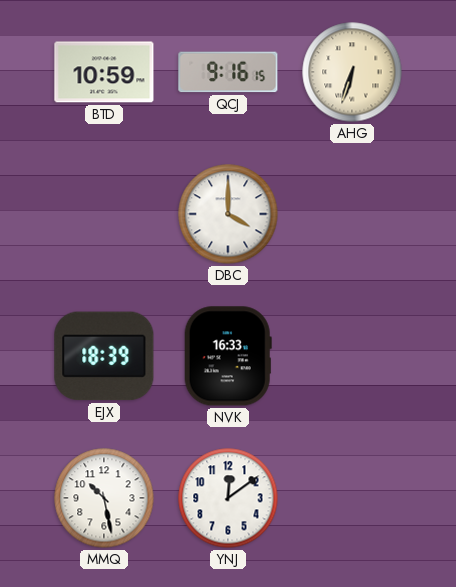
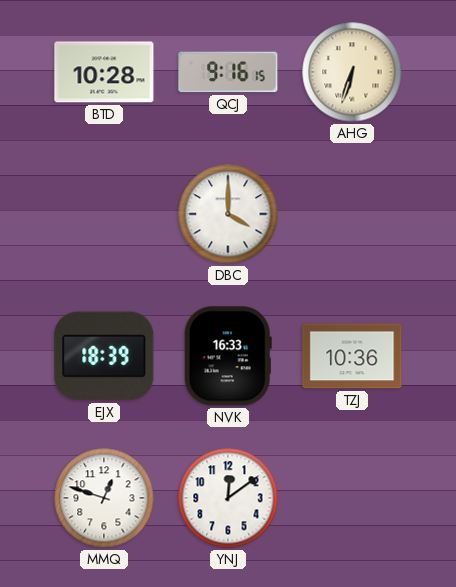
BTD: 10:59 -> 10:28 (104, 72)
TZJ: none -> 10:36 (352, 356)
MMQ: 10:28 -> 12:48 (104, 498)
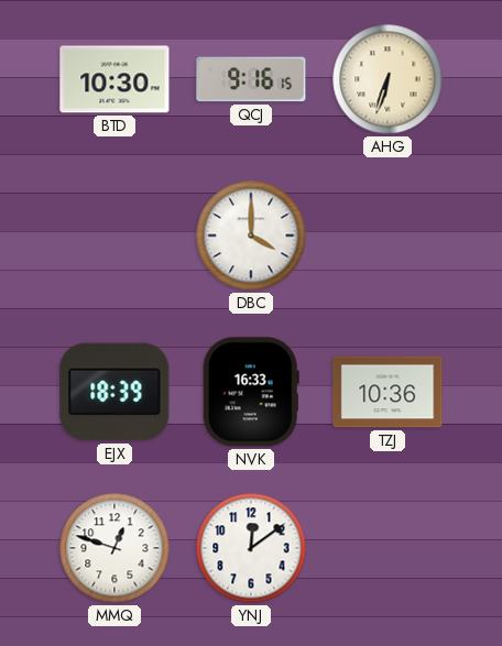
BTD: 10:28 -> 10:30 (114, 79)
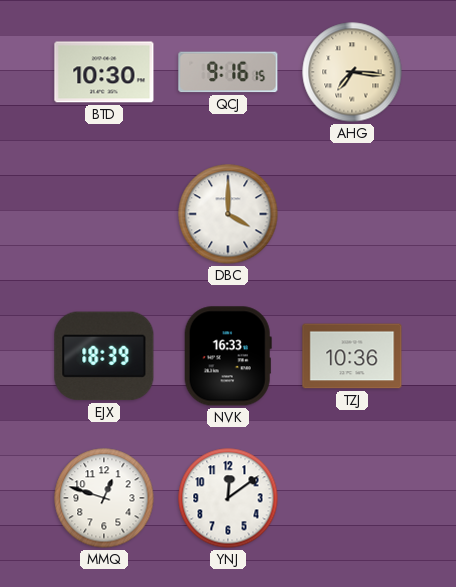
AHG: 6:33 -> 7:16 (352, 72)
